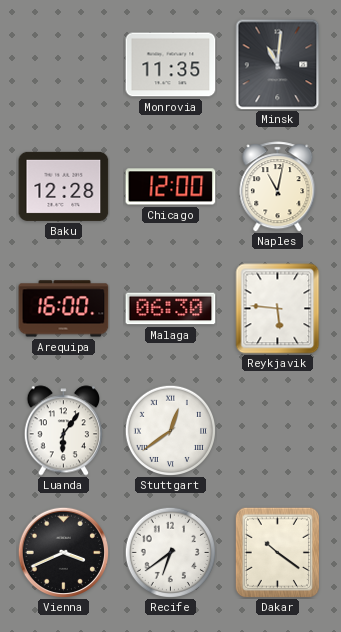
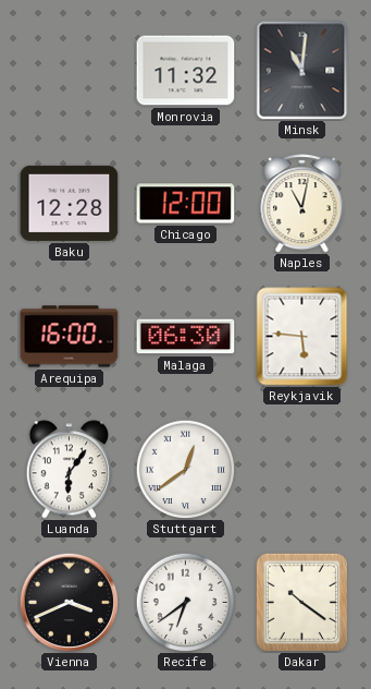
Monrovia: 11:35 -> 11:32 (186, 71)
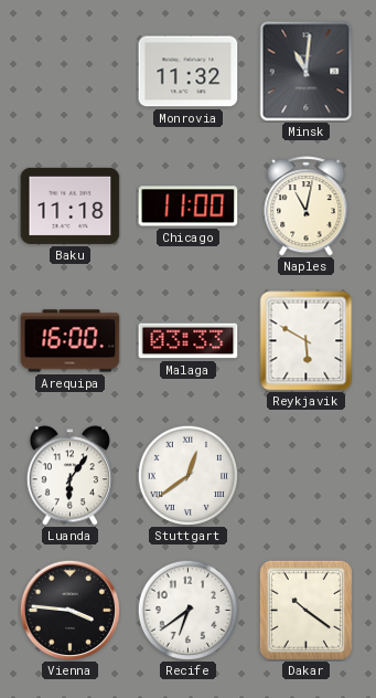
Baku: 12:28 -> 11:18 (71, 205)
Chicago: 12:00 -> 11:00 (189, 207)
Malaga: 06:30 -> 03:33 (189, 341)
Reykjavik: 5:46 -> 5:50 (307, 341)
Vienna: 3:41 -> 3:46 (69, 610)
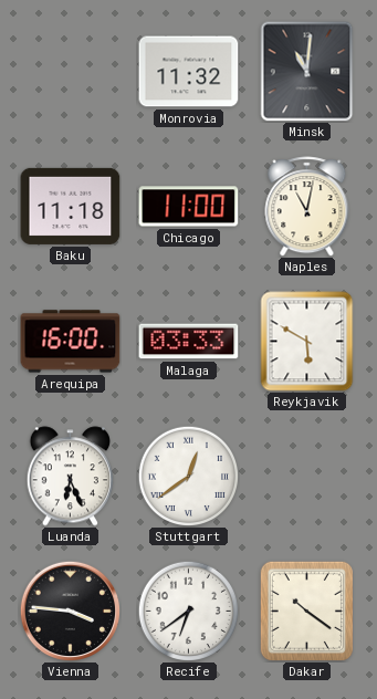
Luanda: 6:06 -> 6:26 (70, 477)
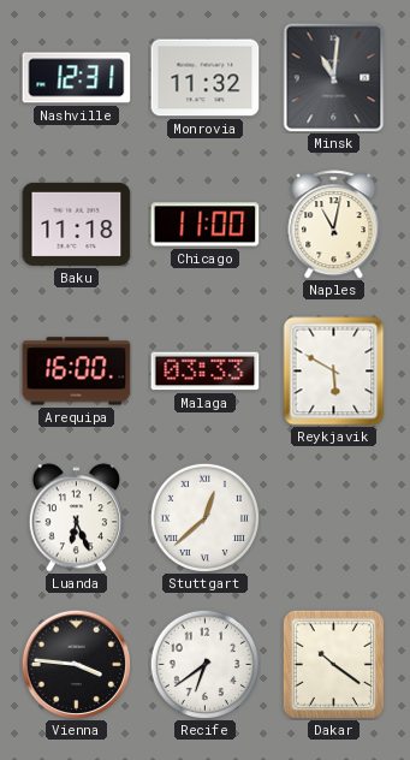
Nashville: none -> 12:31 (77, 78)
Stuttgart: 12:39 -> 12:38 (204, 517)
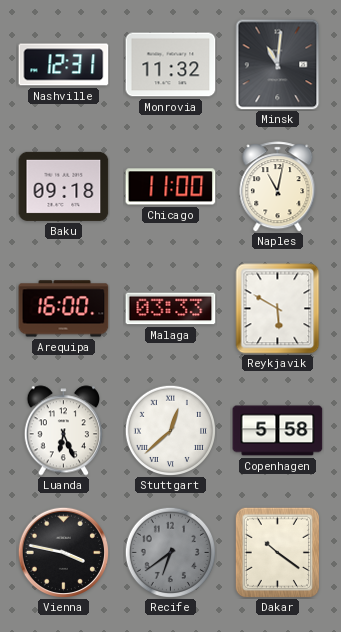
Baku: 11:18 -> 09:18 (64, 186)
Copenhagen: none -> 5:58 (278, 431)
Vienna: 3:46 -> 3:47 (63, 552)
Recife dial: white -> grey (170, 552)
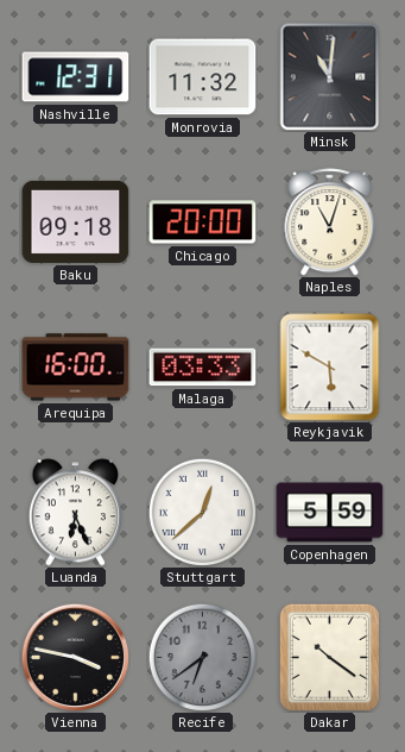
Chicago: 11:00 -> 20:00 (203, 223)
Naples: 11:02 -> 11:03 (330, 223)
Copenhagen: 5:58 -> 5:59 (330, 513)
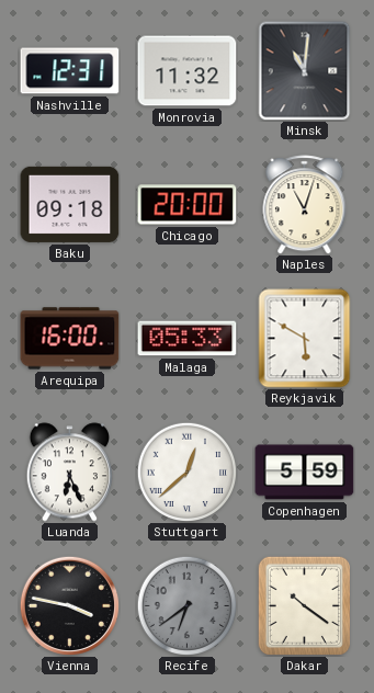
Malaga: 03:33 -> 05:33 (188, 339)
